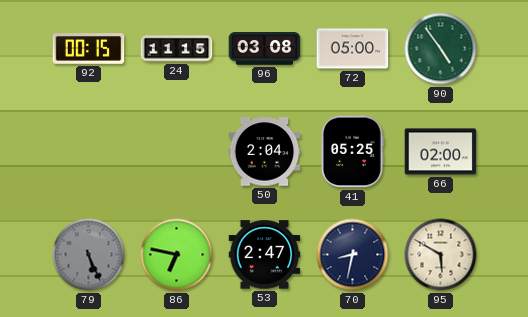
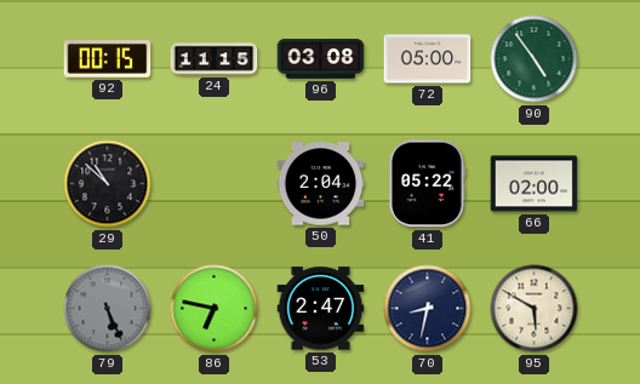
29: none -> 10:52 (108, 184)
41: 05:25 -> 05:22 (427, 184)
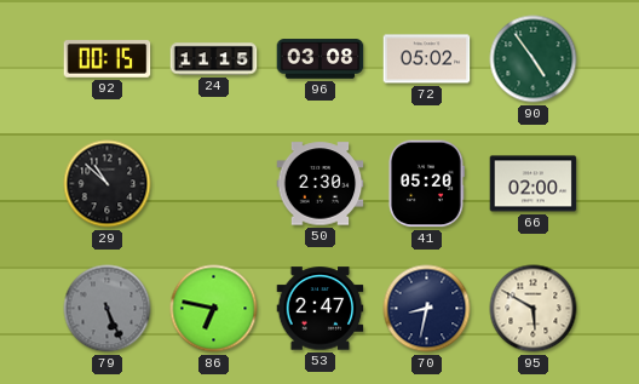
72: 05:00 -> 05:02 (427, 59)
50: 2:04 -> 2:30 (321, 184)
41: 05:22 -> 05:20 (426, 184)
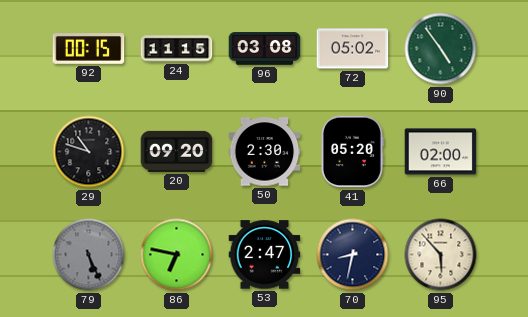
29: 10:52 -> 10:48 (89, 152)
20: none -> 09:20 (177, 151)
95: 5:50 -> 5:53 (441, 255)
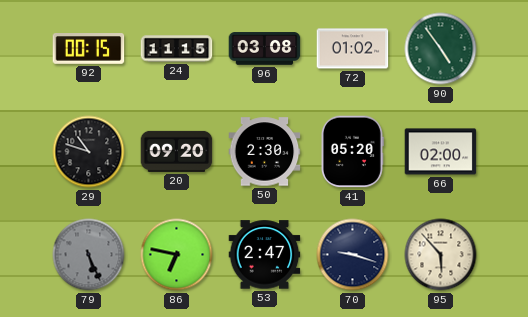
72: 05:02 -> 01:02 (353, 49)
70: 8:32 -> 9:18 (353, 255)
